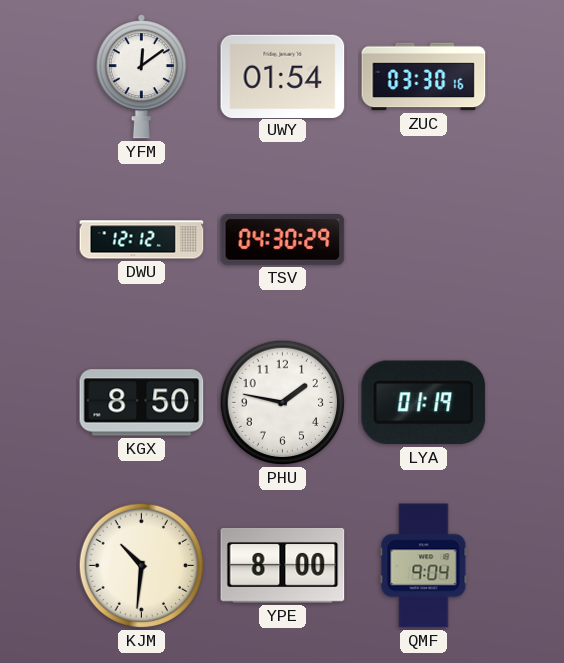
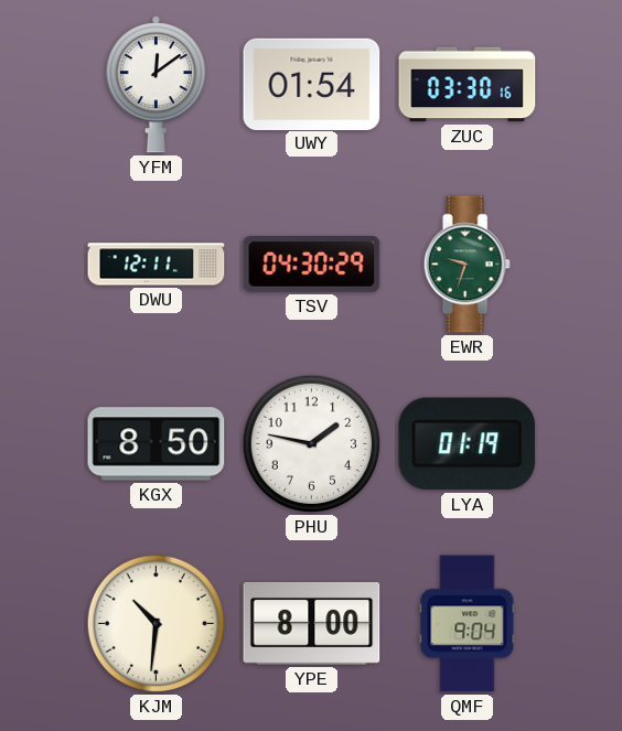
DWU: 12:12 -> 12:11 (157, 265)
EWR: none -> 9:33 (467, 265)
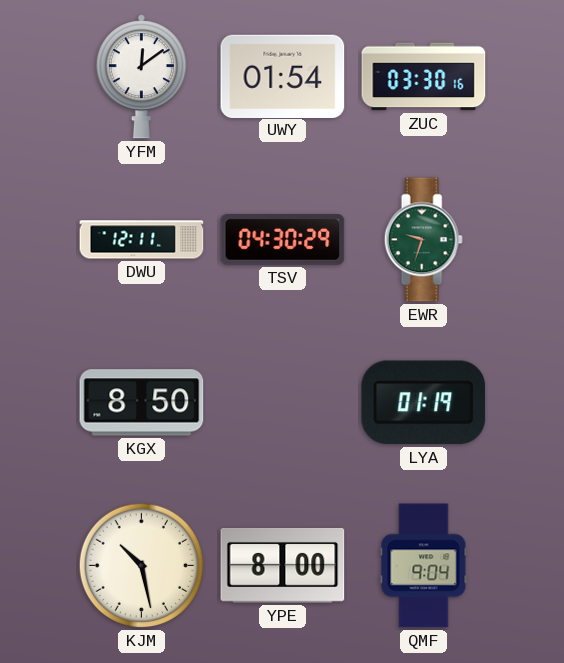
PHU: 1:47 -> none (312, 444)
KJM: 10:31 -> 10:28 (142, 566)
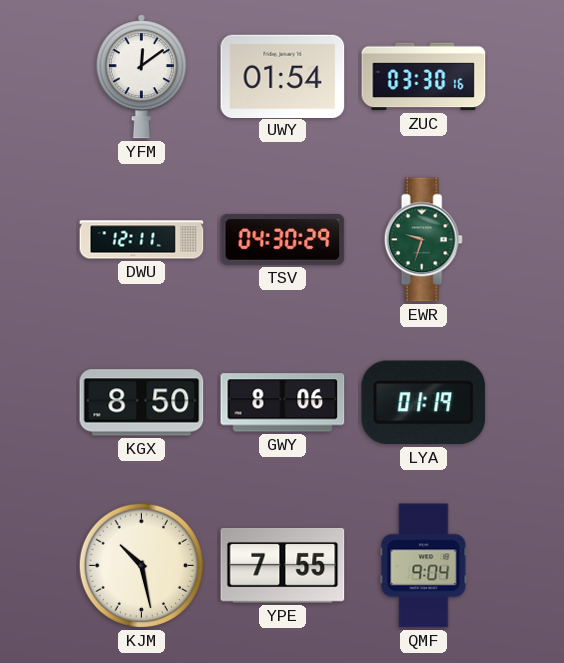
GWY: none -> 8:06 (283, 403)
YPE: 8:00 -> 7:55 (283, 565)
